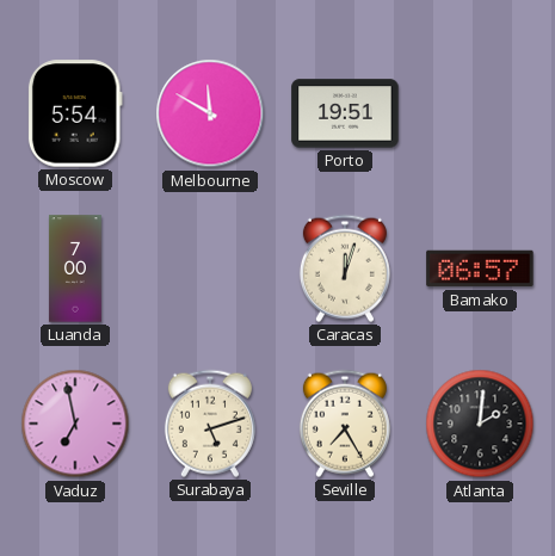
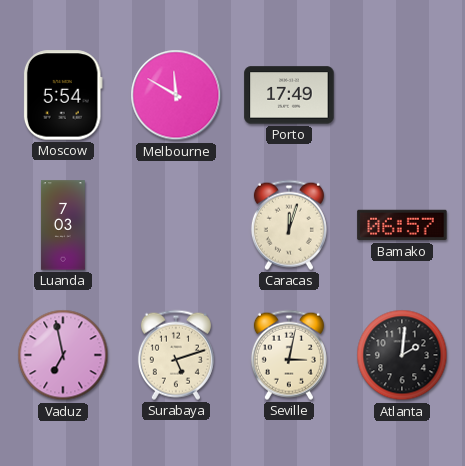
Porto: 19:51 -> 17:49 (289, 95)
Luanda: 7:00 -> 7:03 (63, 225)
Seville: 7:25 -> 3:02 (289, 355)
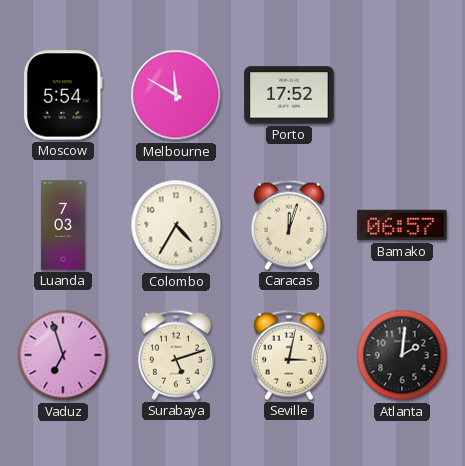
Porto: 17:49 -> 17:52 (289, 95)
Colombo: none -> 4:35 (176, 225)
Vaduz: 6:58 -> 6:57 (63, 355)
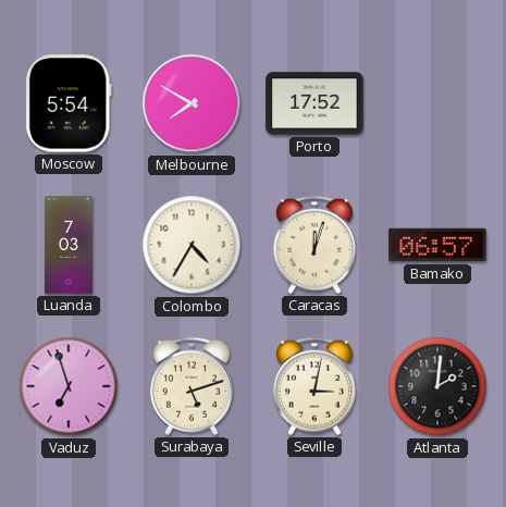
Melbourne: 11:50 -> 7:50 (192, 103)
